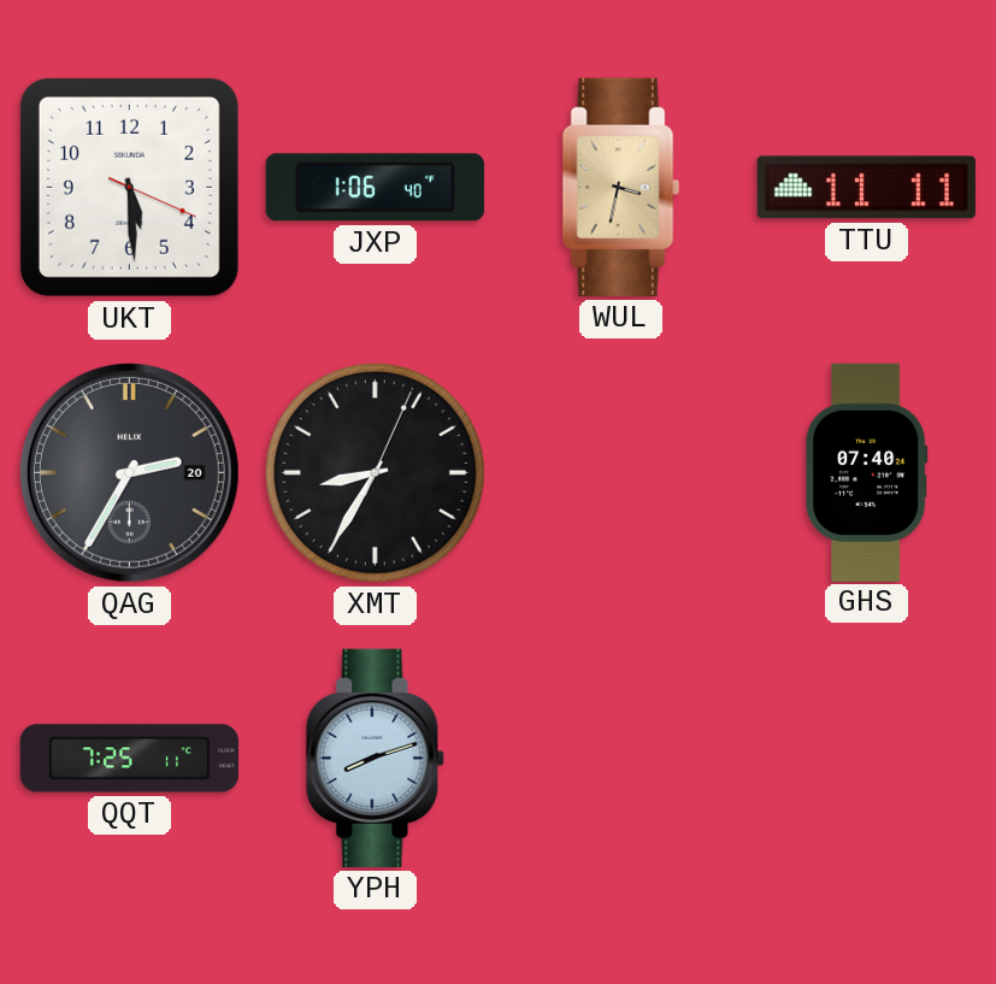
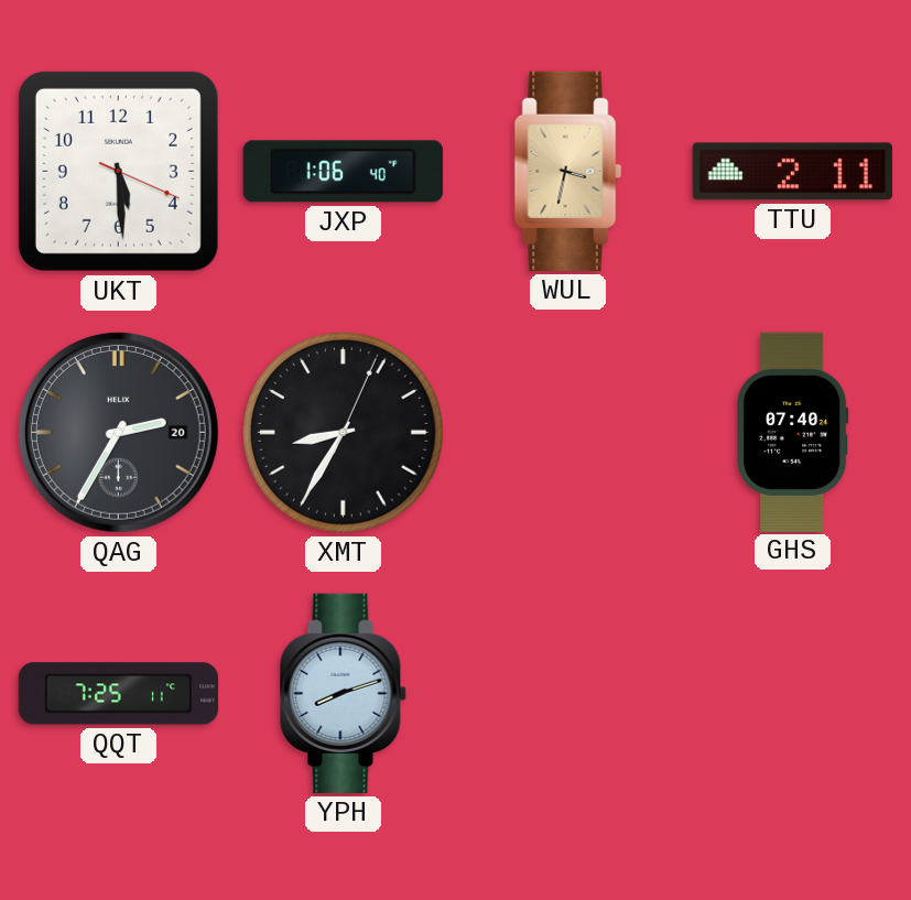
TTU: 11:11 -> 2:11 (792, 172)
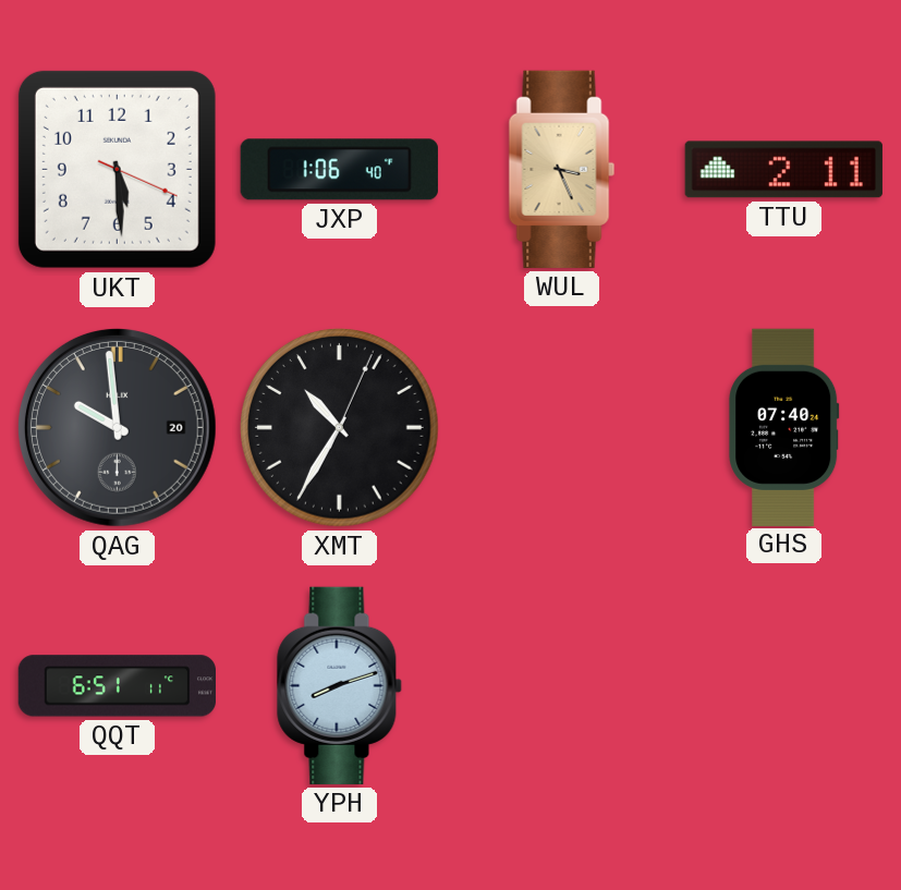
WUL: 3:32 -> 3:26 (562, 169)
QAG: 2:35 -> 9:59 (117, 427)
XMT: 8:35 -> 10:35 (340, 428)
QQT: 7:25 -> 6:51 (117, 686)
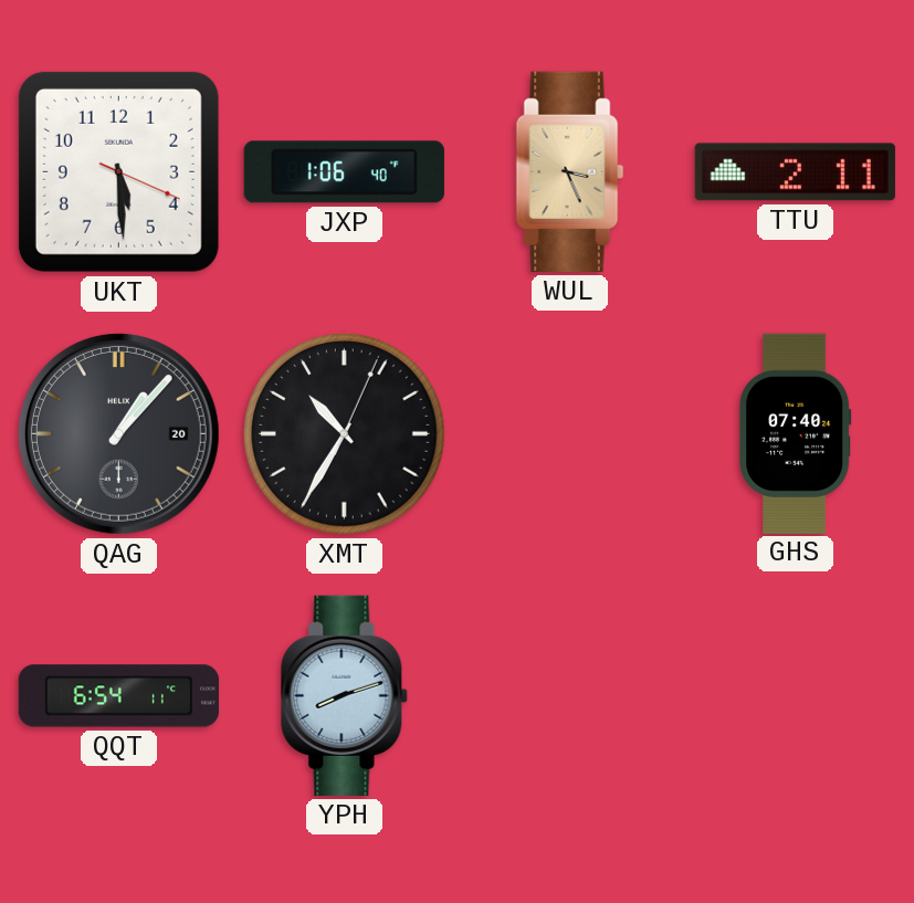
QAG: 9:59 -> 1:07 (118, 433)
QQT: 6:51 -> 6:54 (118, 696)
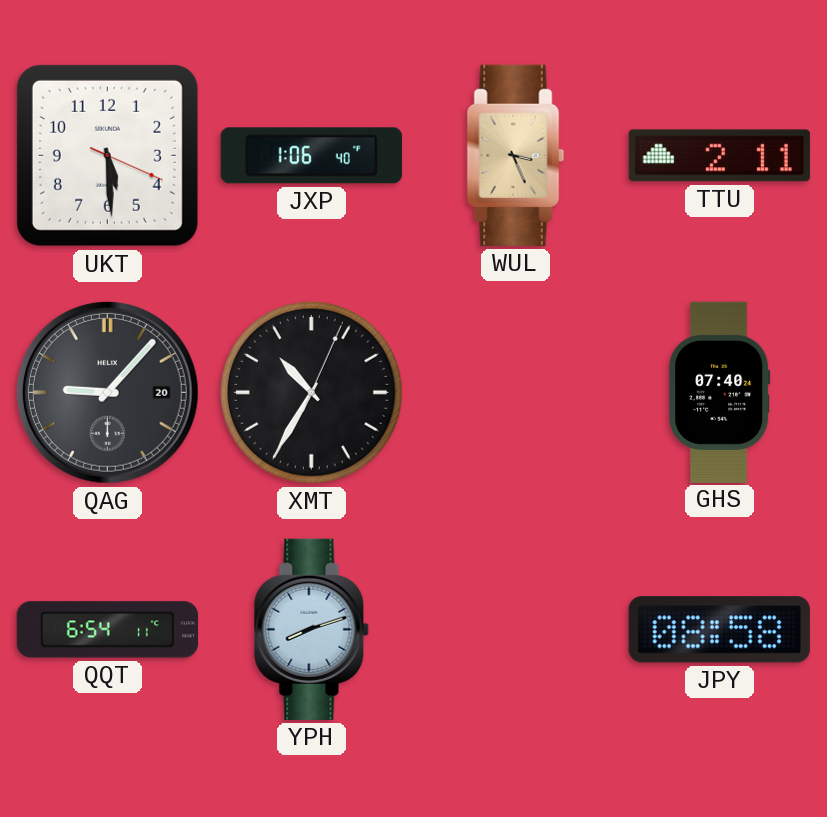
QAG: 1:07 -> 9:07 (107, 392)
JPY: none -> 08:58 (719, 630)
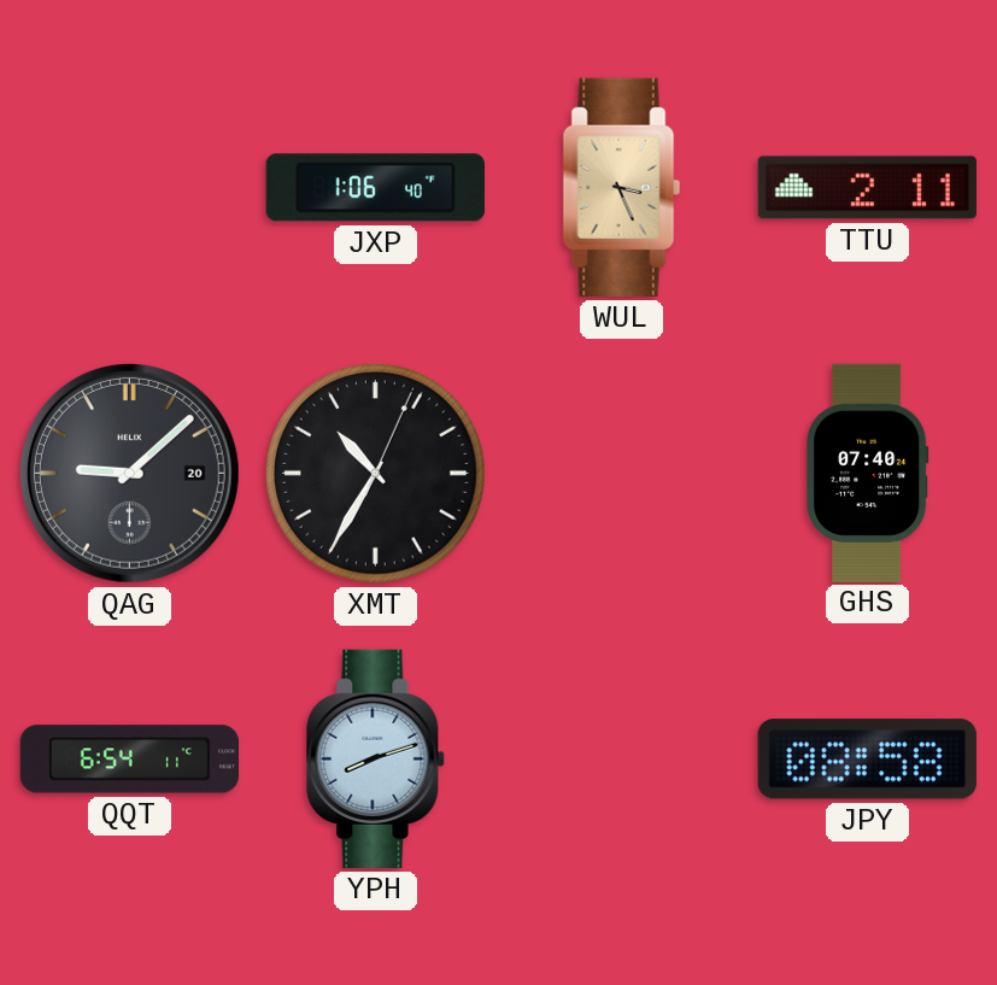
UKT: 5:29 -> none (107, 155)
QAG: 9:07 -> 9:08 (129, 473)
